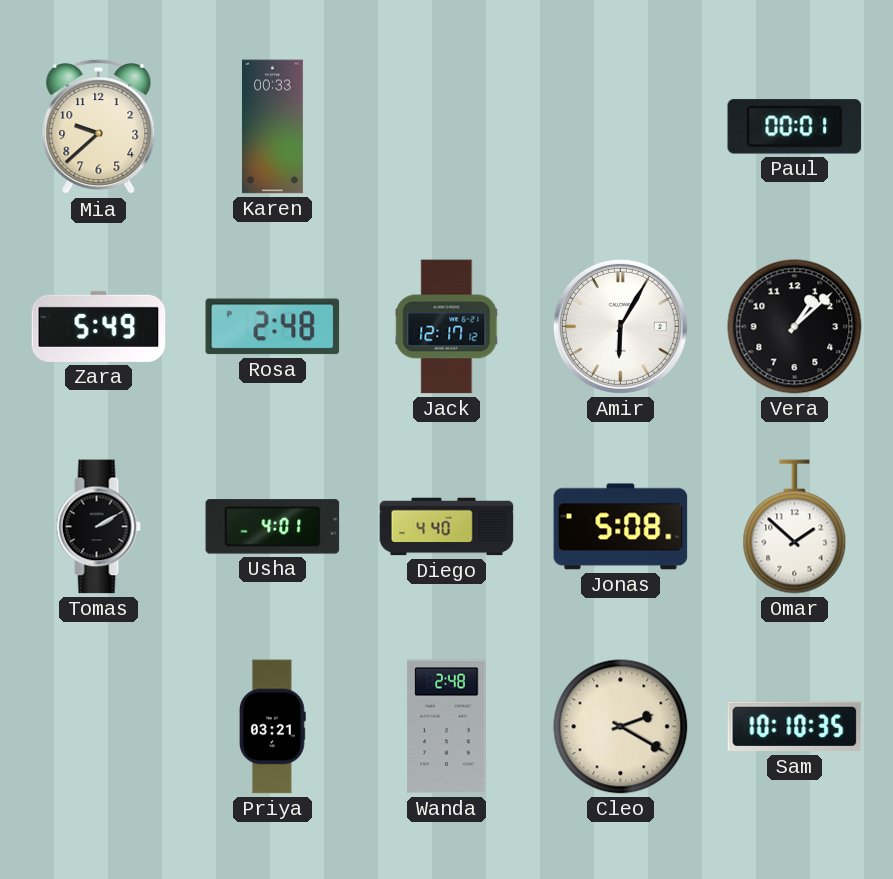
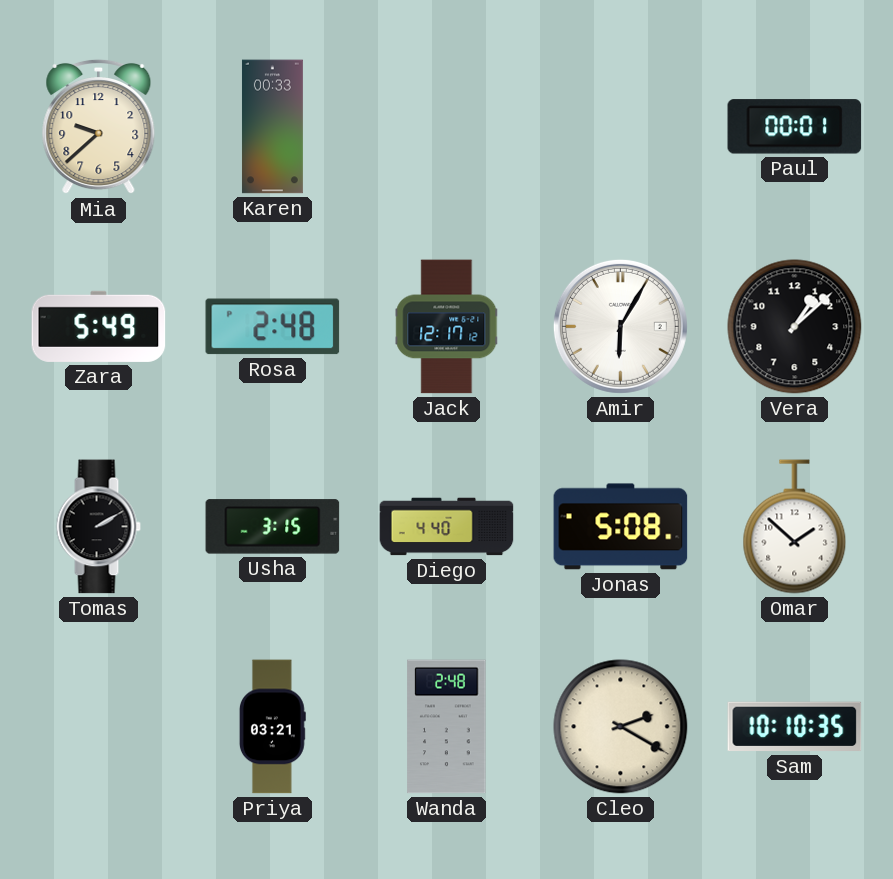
Usha: 4:01 -> 3:15 (273, 527)
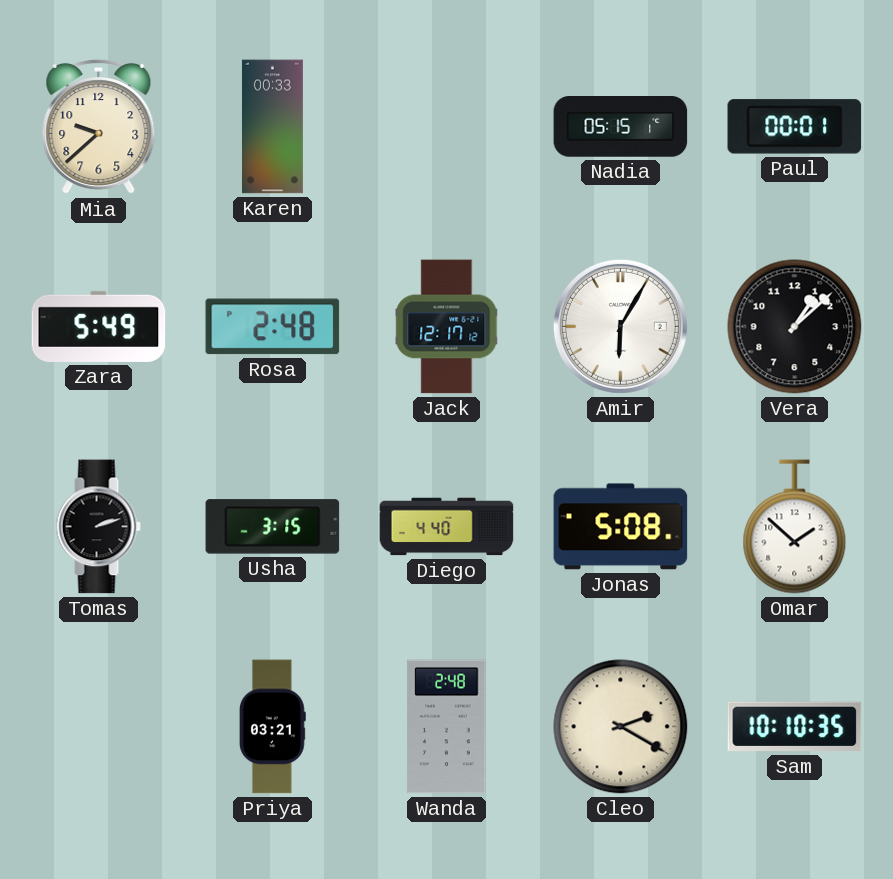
Nadia: none -> 05:15 (621, 127)
Tomas: 2:10 -> 2:12 (98, 527)
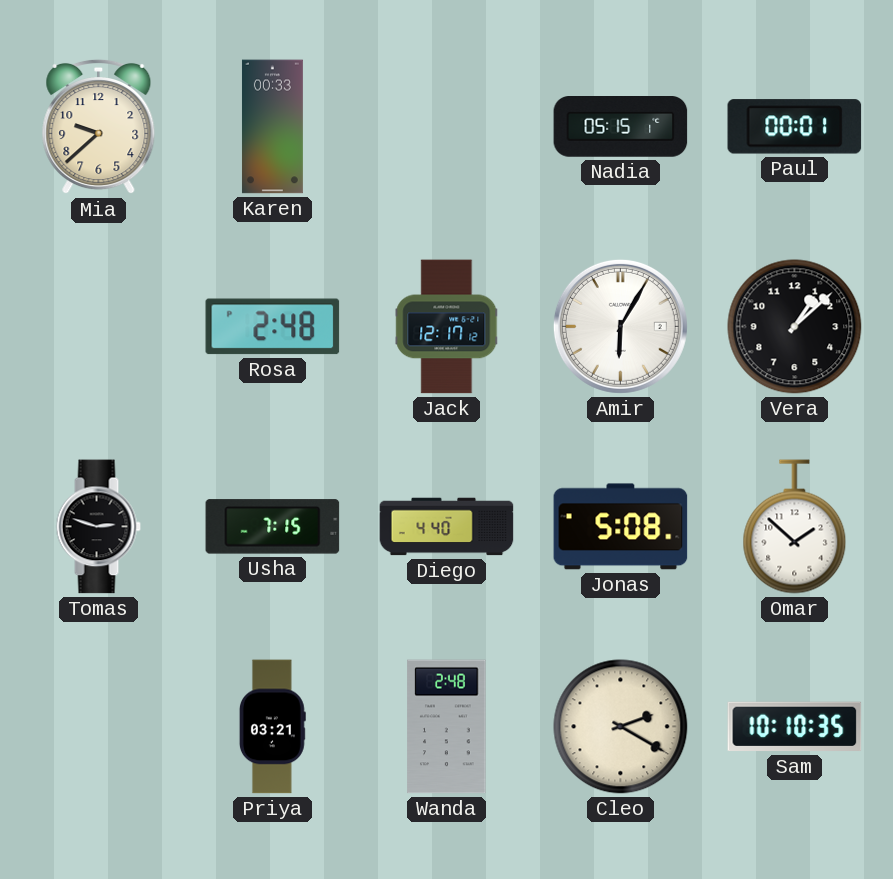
Zara: 5:49 -> none (99, 326)
Tomas: 2:12 -> 2:48 (98, 527)
Usha: 3:15 -> 7:15 (273, 527)
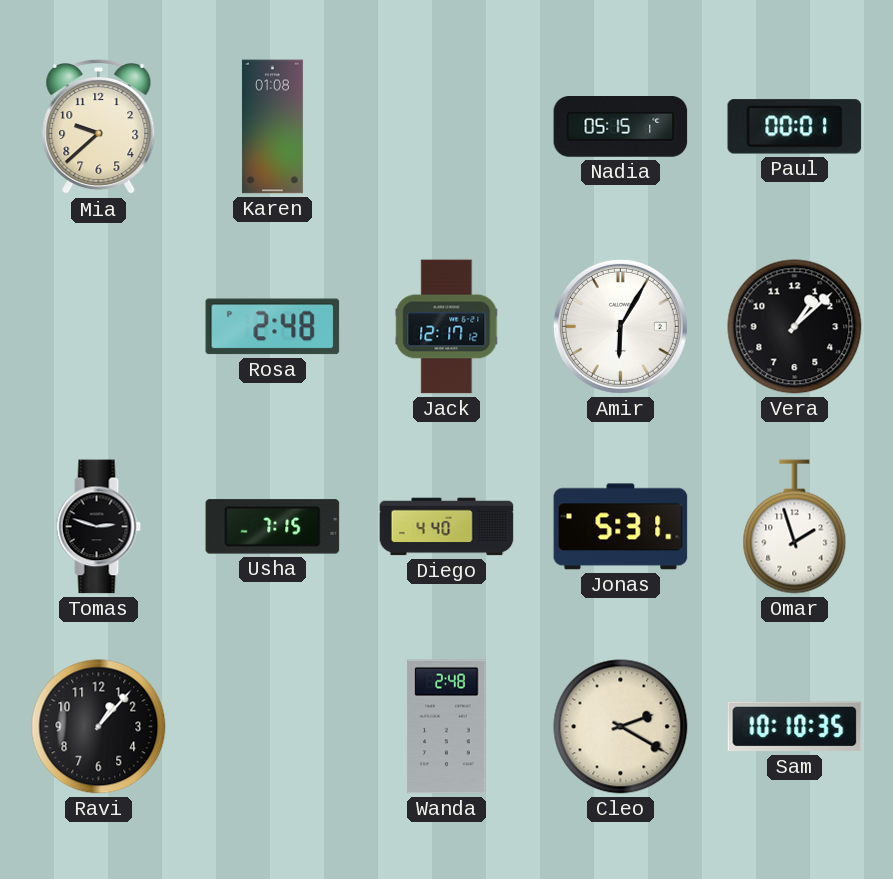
Karen: 00:33 -> 01:08 (272, 127)
Jonas: 5:08 -> 5:31 (621, 527)
Omar: 1:52 -> 1:57 (795, 527)
Ravi: none -> 1:07 (99, 727)
Priya: 03:21 -> none (272, 727)
